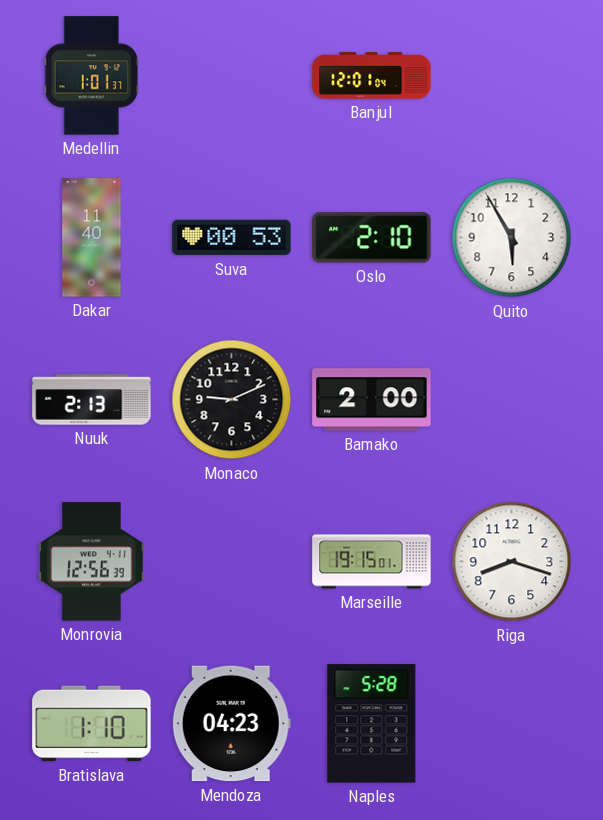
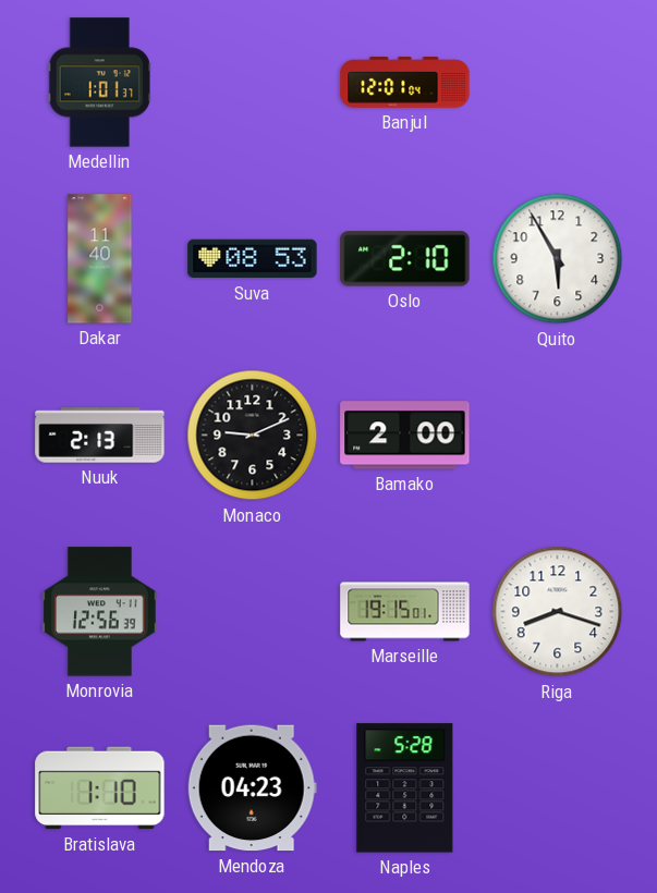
Suva: 00:53 -> 08:53 (253, 259)
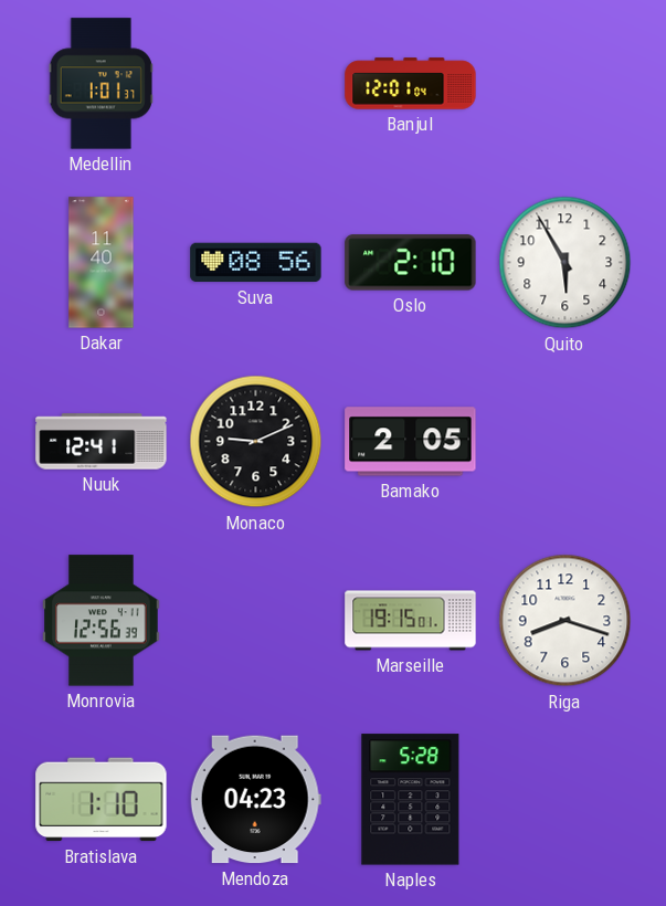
Suva: 08:53 -> 08:56 (256, 263)
Nuuk: 2:13 -> 12:41 (102, 442)
Bamako: 2:00 -> 2:05 (411, 442)
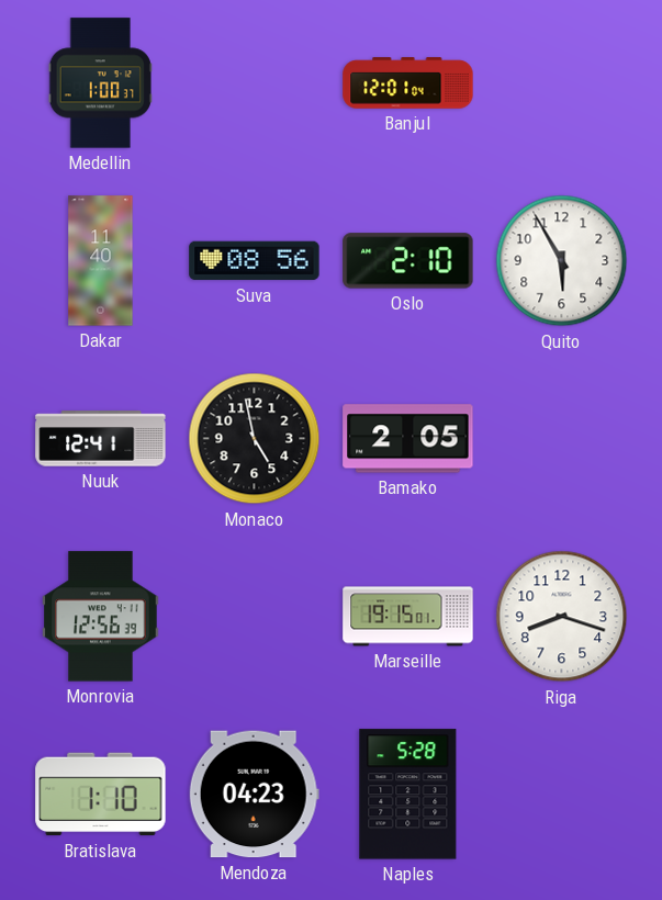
Medellin: 1:01 -> 1:00 (100, 83)
Monaco: 9:11 -> 4:58 (255, 439)
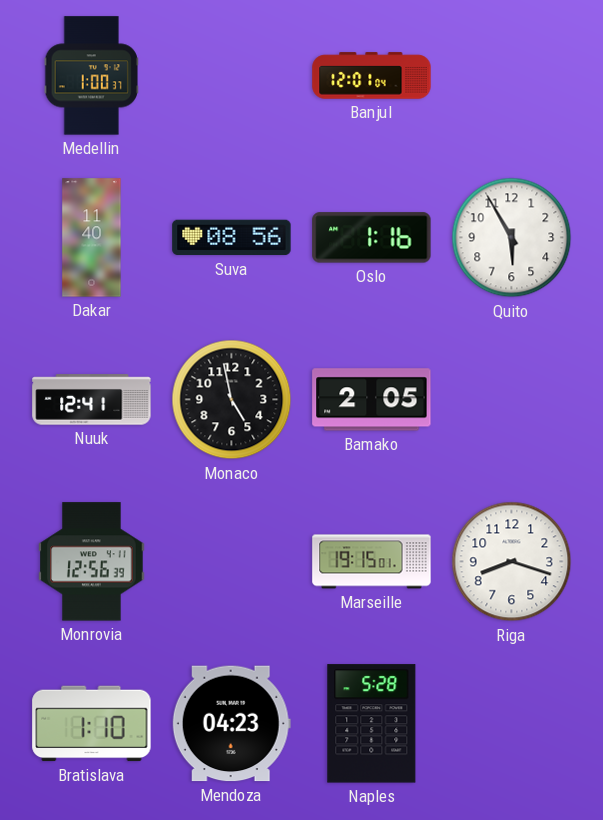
Oslo: 2:10 -> 1:16 (372, 238)
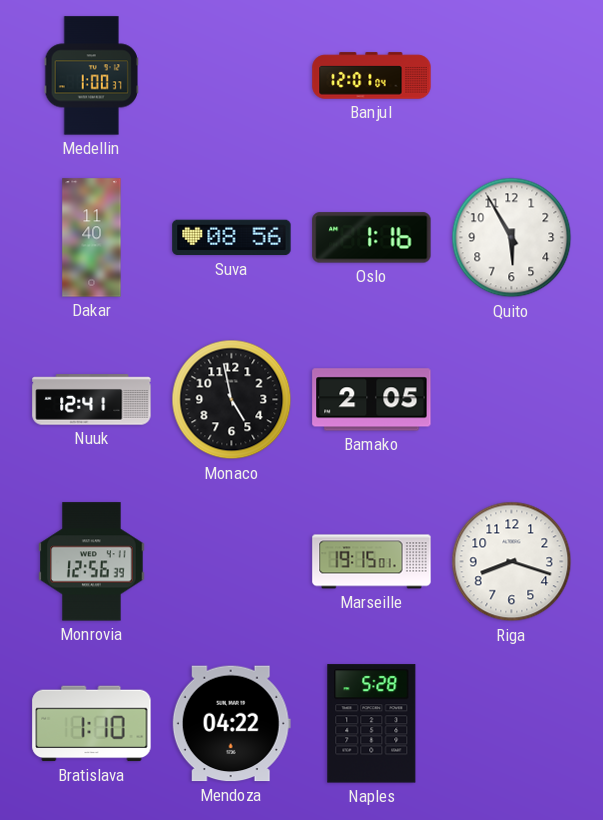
Mendoza: 04:23 -> 04:22 (231, 724)
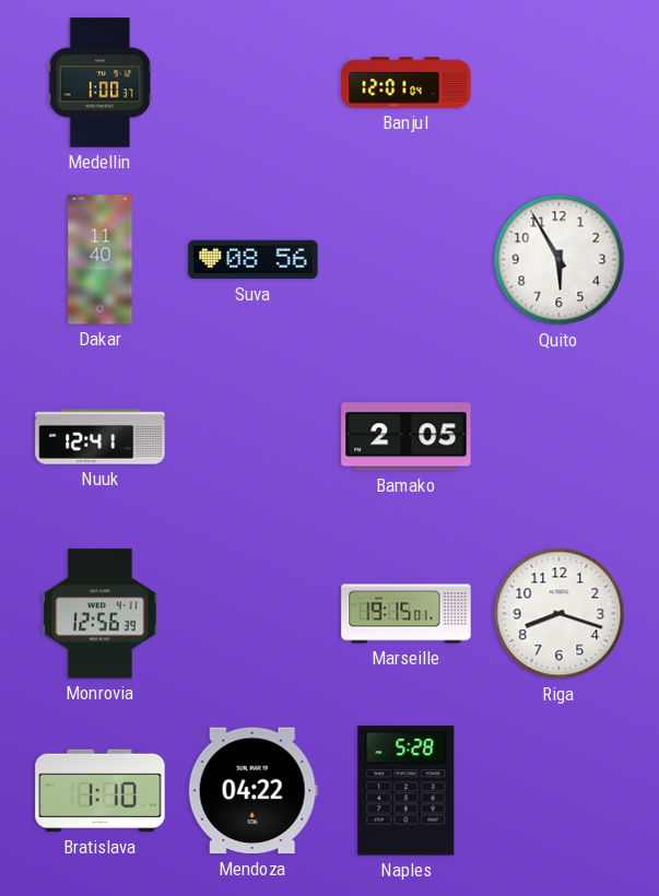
Oslo: 1:16 -> none (372, 238)
Monaco: 4:58 -> none (232, 400)
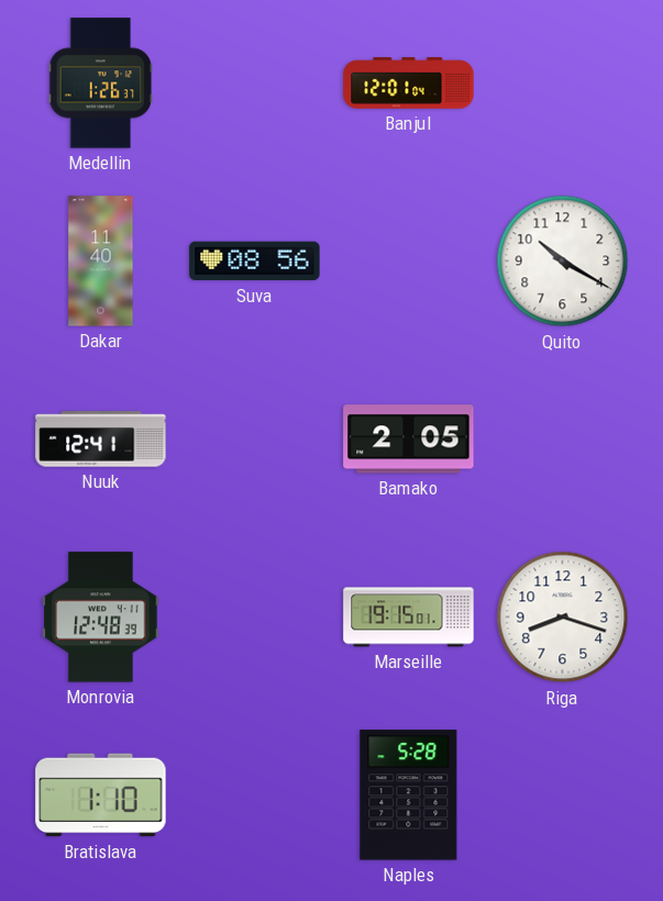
Medellin: 1:00 -> 1:26 (100, 84)
Quito: 5:55 -> 10:20 (563, 262)
Monrovia: 12:56 -> 12:48 (101, 618)
Mendoza: 04:22 -> none (252, 791)
